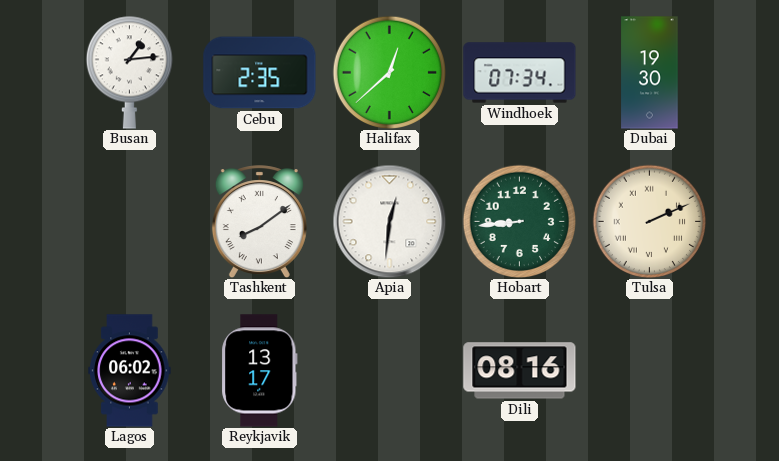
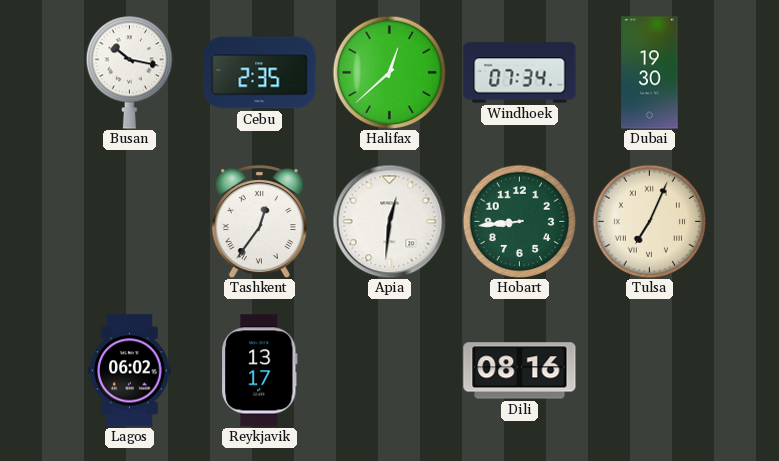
Busan: 1:14 -> 10:17 (129, 72)
Tashkent: 8:09 -> 12:36 (259, 222)
Tulsa: 2:11 -> 7:04 (649, 221)
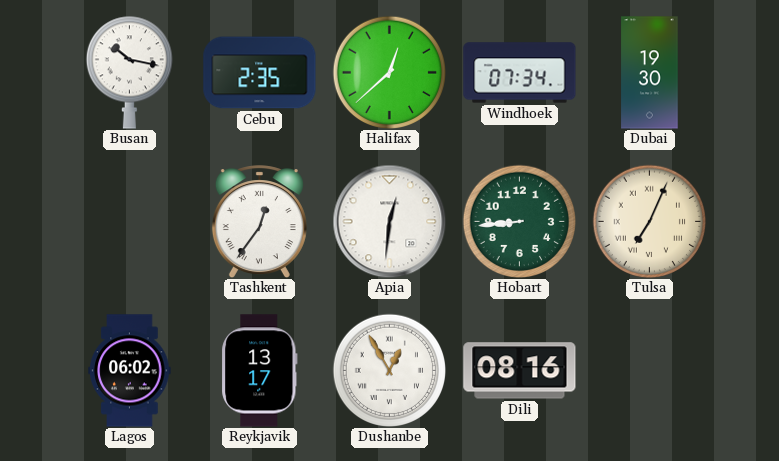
Dushanbe: none -> 12:55 (389, 370)
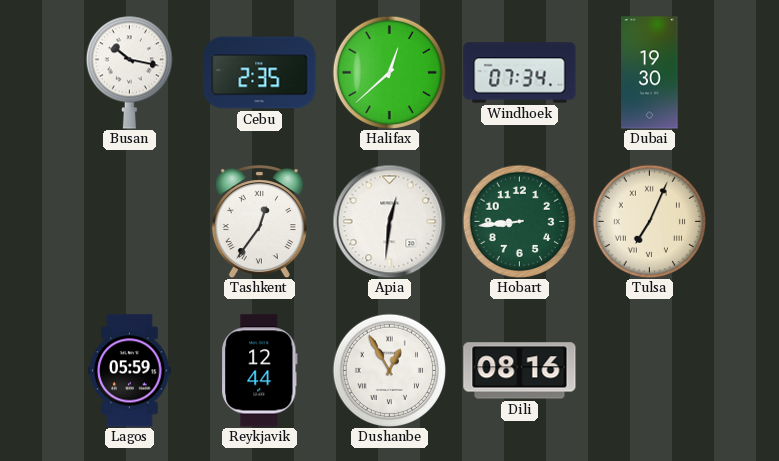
Lagos: 06:02 -> 05:59 (130, 371)
Reykjavik: 13:17 -> 12:44 (260, 371)
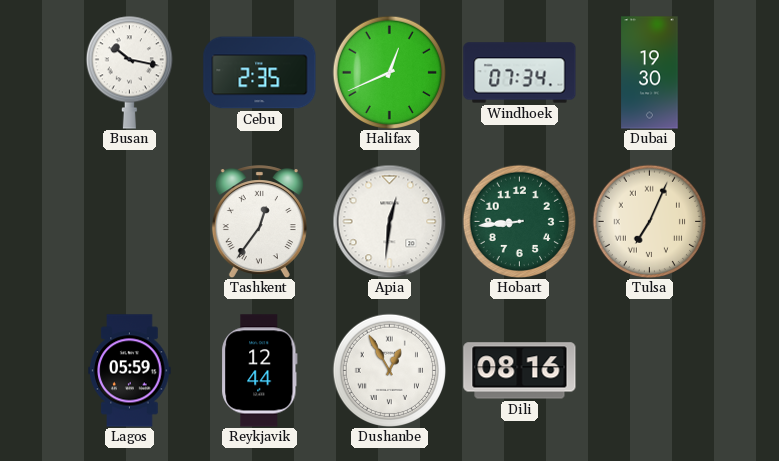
Halifax: 12:38 -> 12:41 (389, 72)
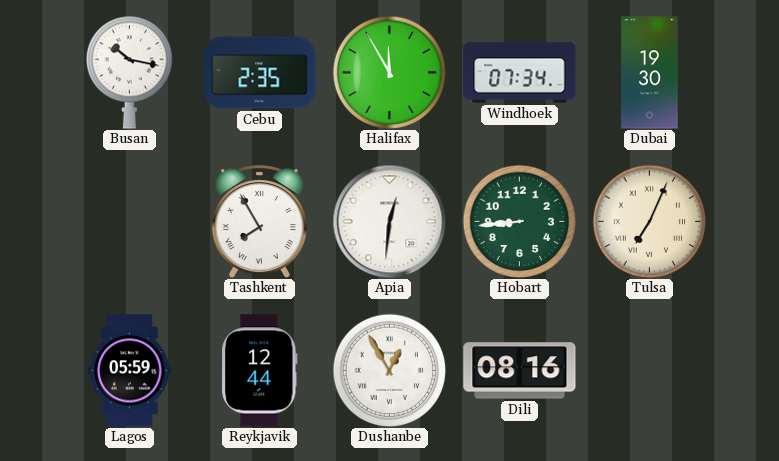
Halifax: 12:41 -> 11:55 (389, 72)
Tashkent: 12:36 -> 7:55 (259, 222)
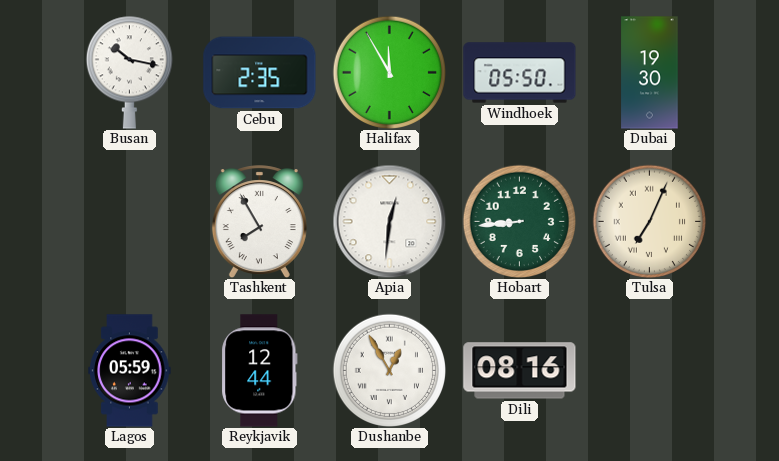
Windhoek: 07:34 -> 05:50 (520, 73)
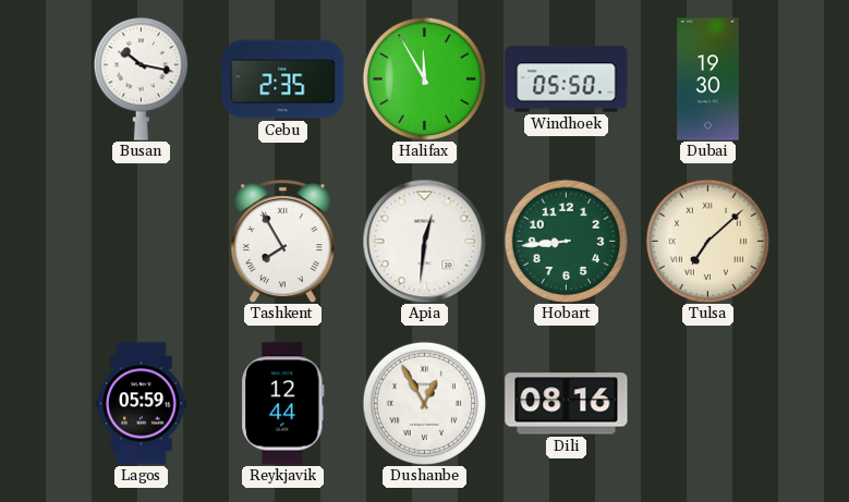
Tulsa: 7:04 -> 7:08 (707, 241)
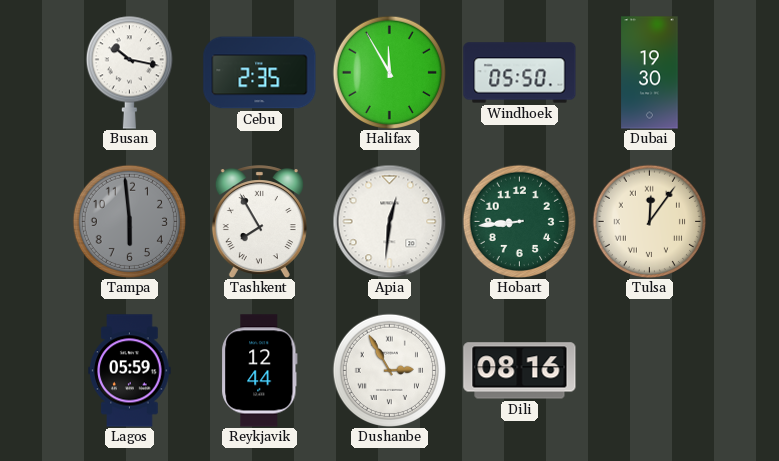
Tampa: none -> 5:59 (129, 221)
Tulsa: 7:08 -> 12:06 (649, 221)
Dushanbe: 12:55 -> 2:55 (389, 370)
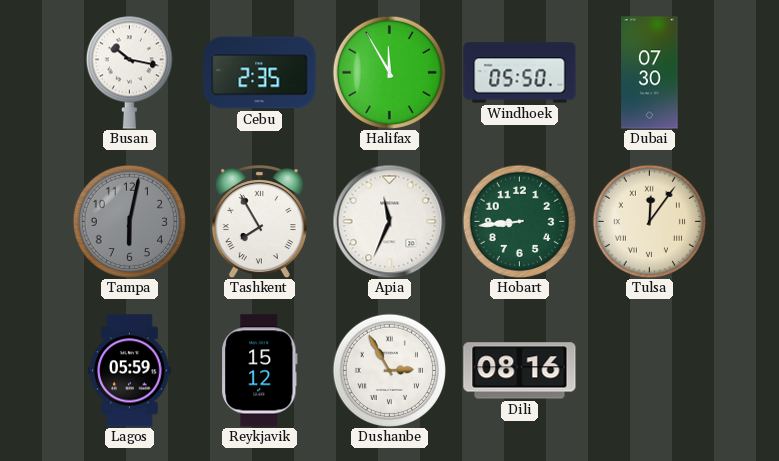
Dubai: 19:30 -> 07:30 (650, 73)
Tampa: 5:59 -> 6:02 (129, 221)
Apia: 12:31 -> 11:34 (389, 221)
Reykjavik: 12:44 -> 15:12 (260, 371)
